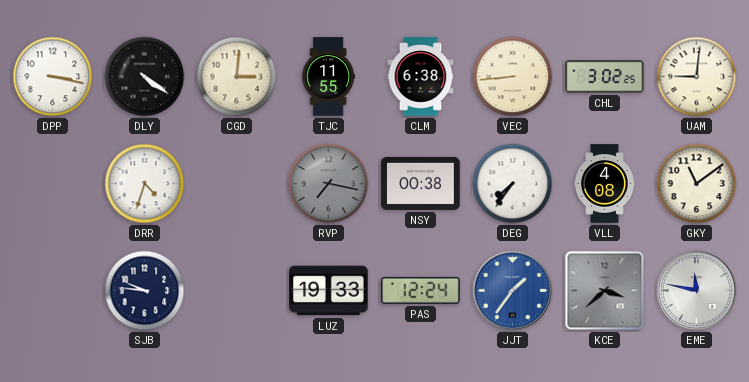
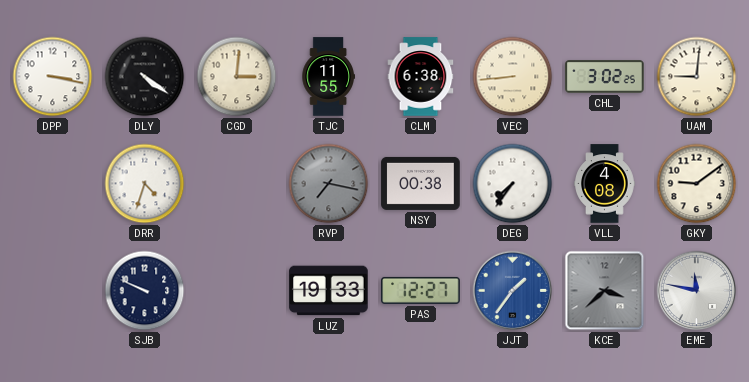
GKY: 11:09 -> 9:09 (697, 184)
SJB: 9:46 -> 9:49 (145, 291)
PAS: 12:24 -> 12:27 (421, 290)
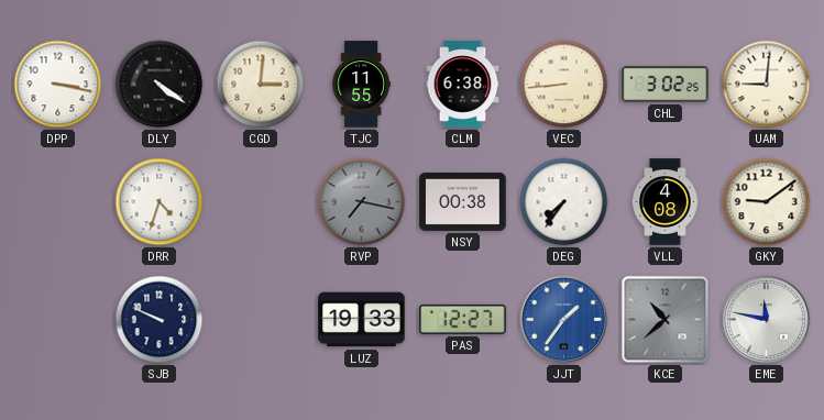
KCE: 3:38 -> 10:38 (666, 320)
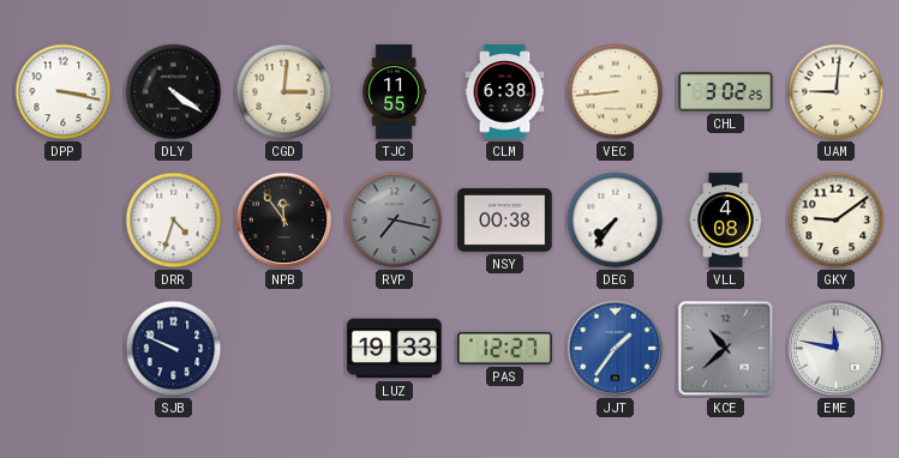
NPB: none -> 11:54 (284, 221)
